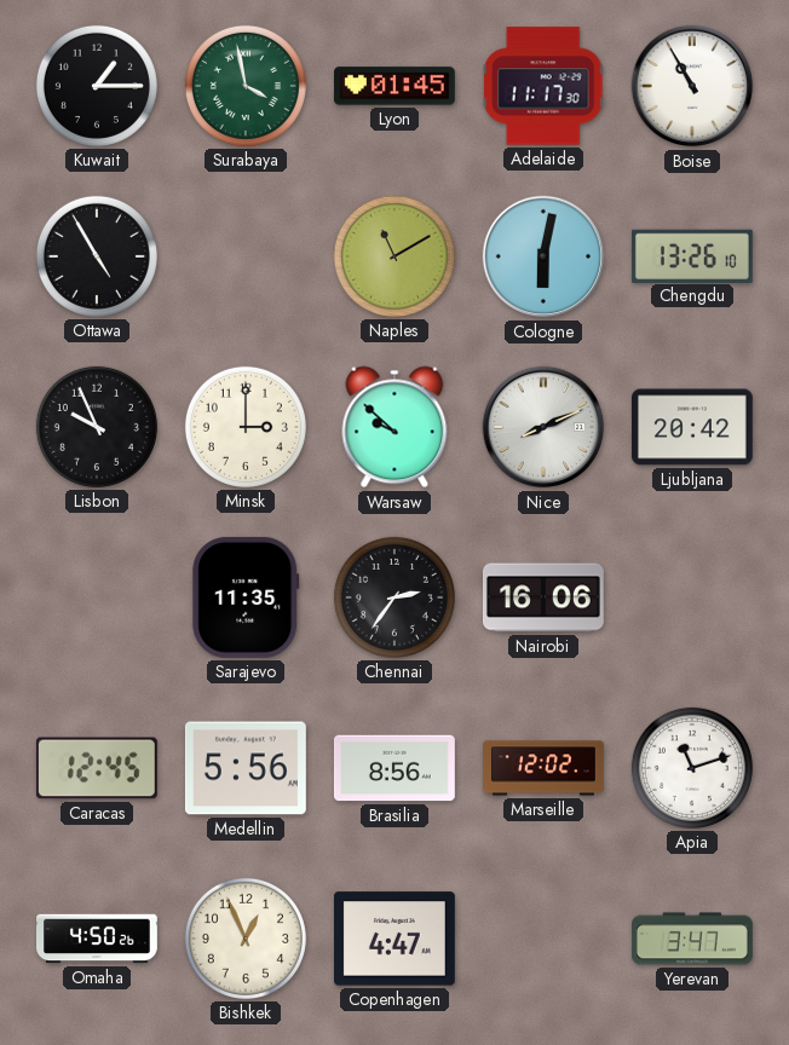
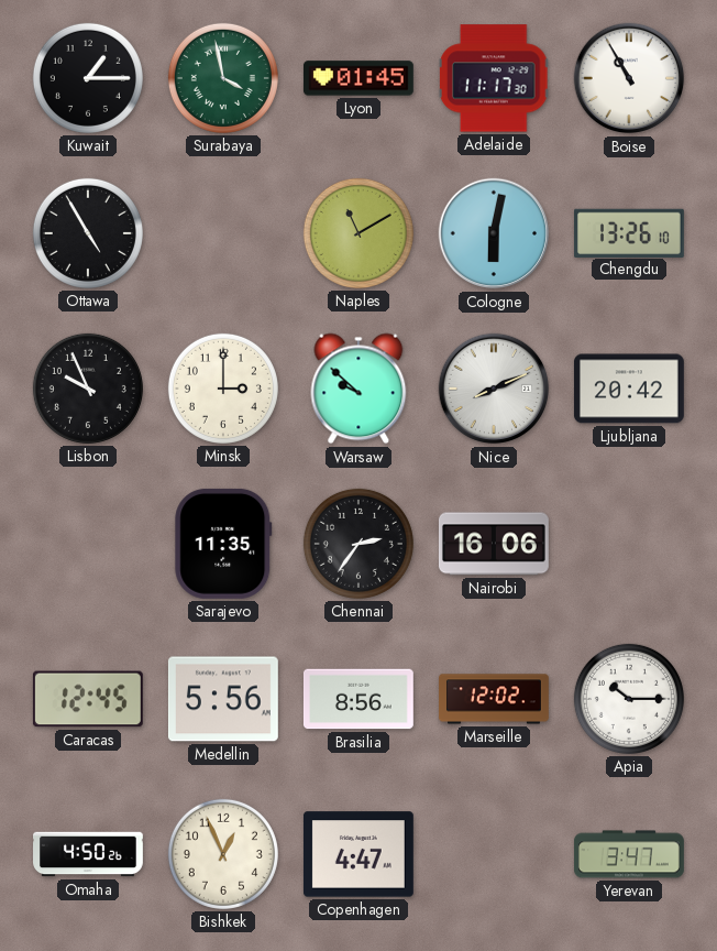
Apia: 11:12 -> 10:15 (629, 699)
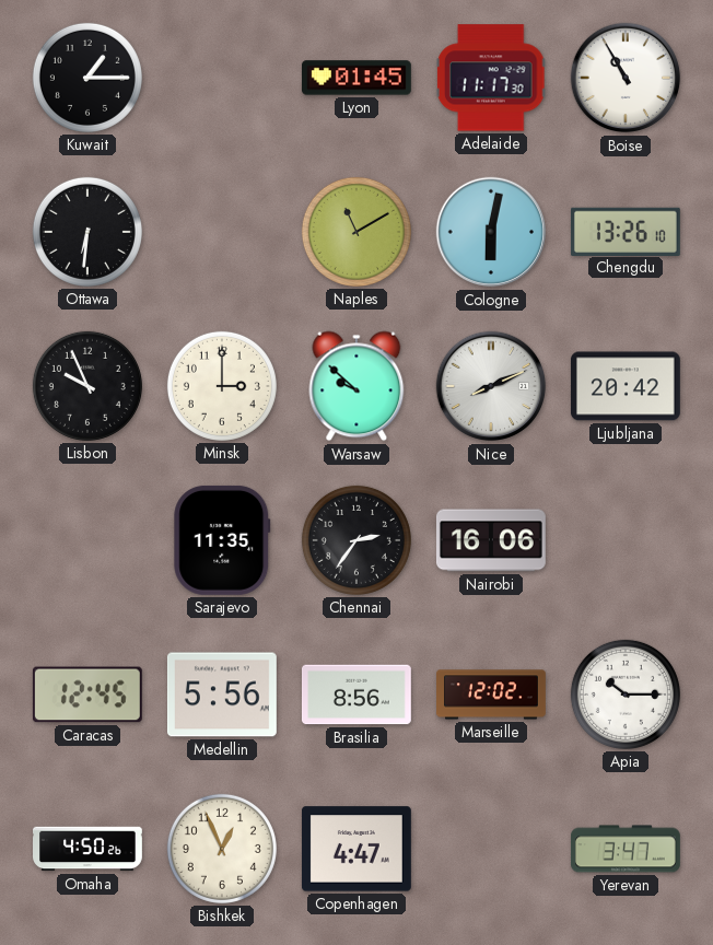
Surabaya: 3:58 -> none (223, 78)
Ottawa: 4:55 -> 6:31 (87, 232)
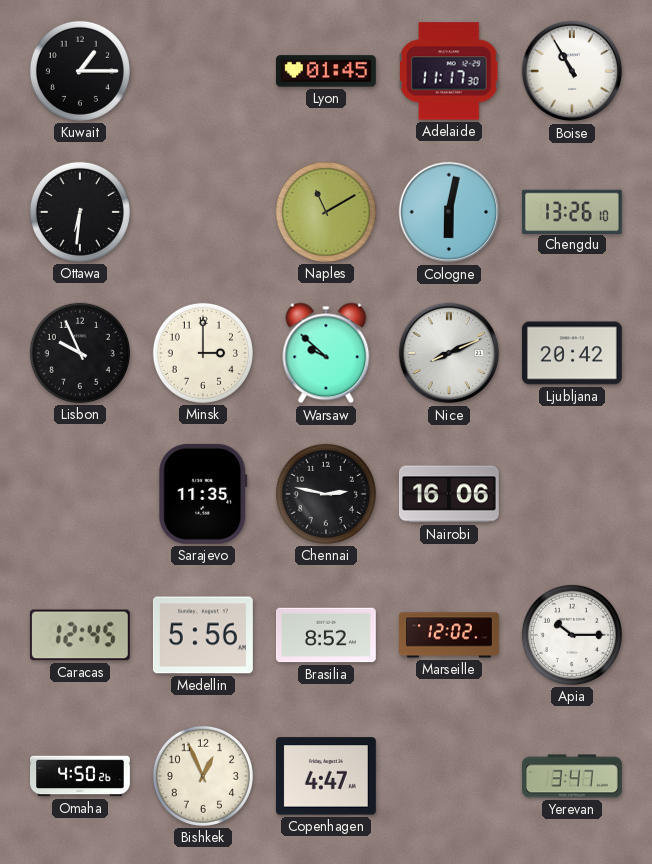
Chennai: 2:36 -> 2:47 (326, 494)
Brasilia: 8:56 -> 8:52 (326, 635)
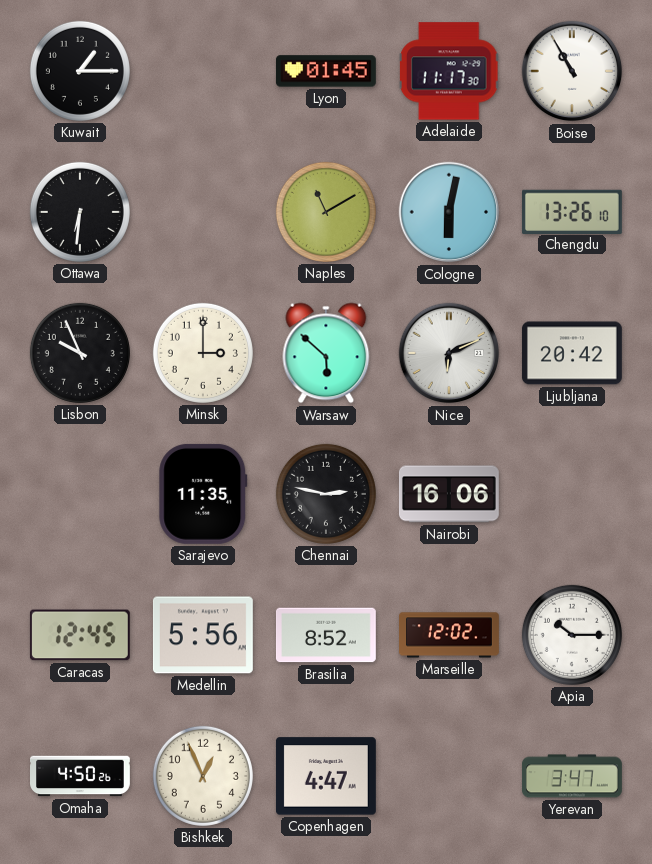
Warsaw: 9:52 -> 5:52 (326, 353)
Nice: 8:11 -> 6:11 (449, 353)
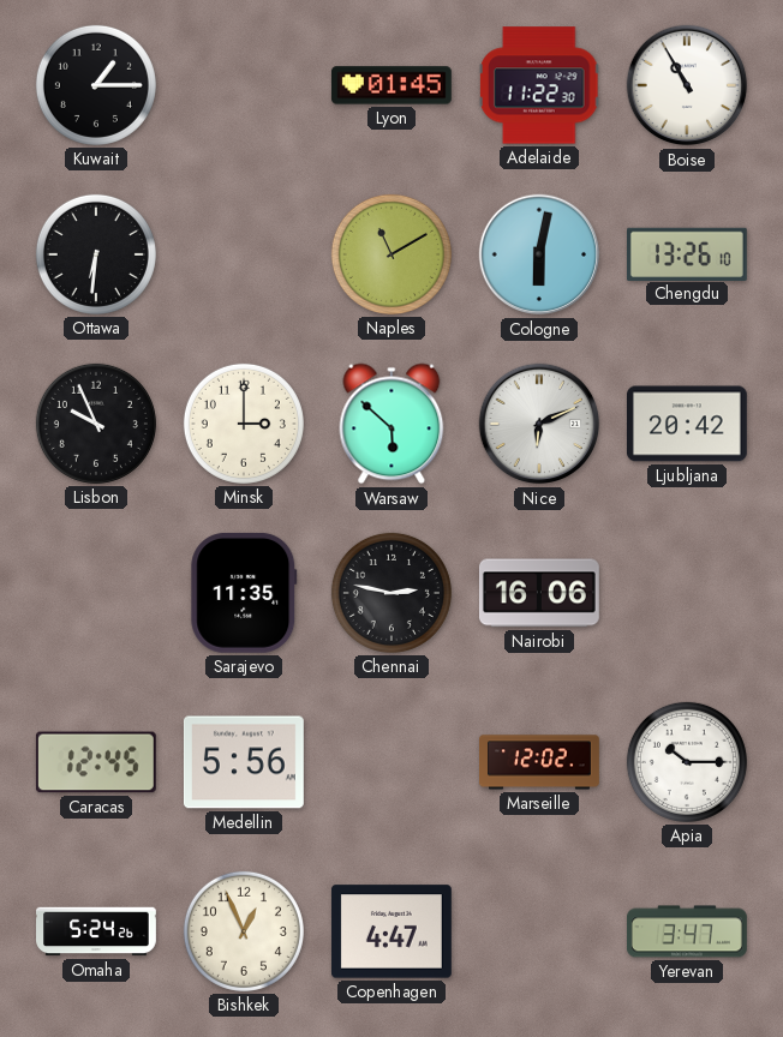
Adelaide: 11:17 -> 11:22 (540, 85)
Brasilia: 8:52 -> none (326, 635)
Omaha: 4:50 -> 5:24 (97, 931)
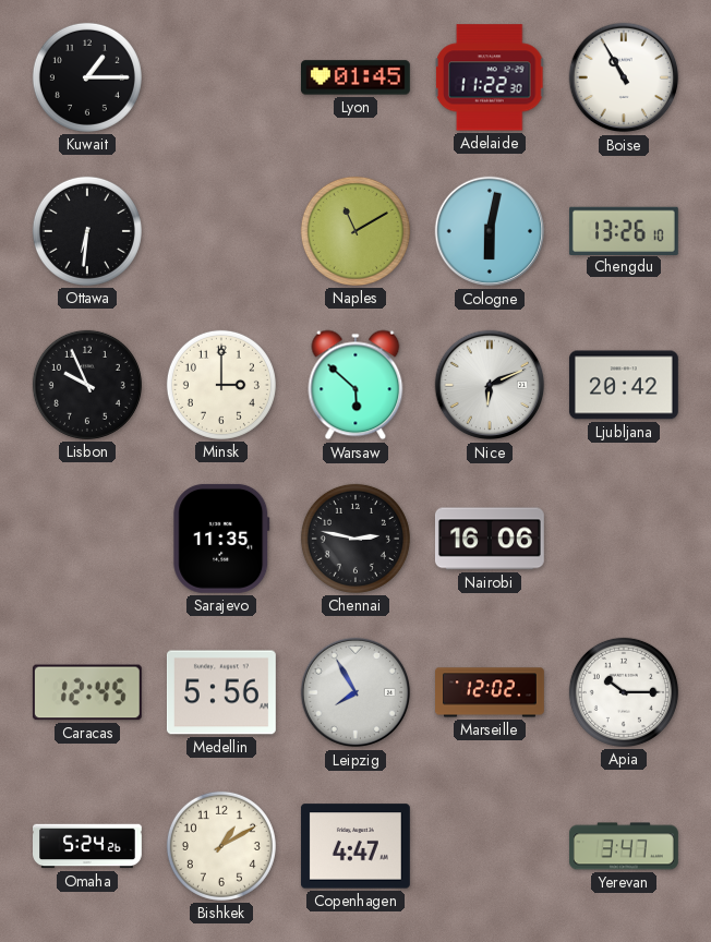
Leipzig: none -> 7:55 (355, 692)
Bishkek: 12:56 -> 1:10 (221, 846)
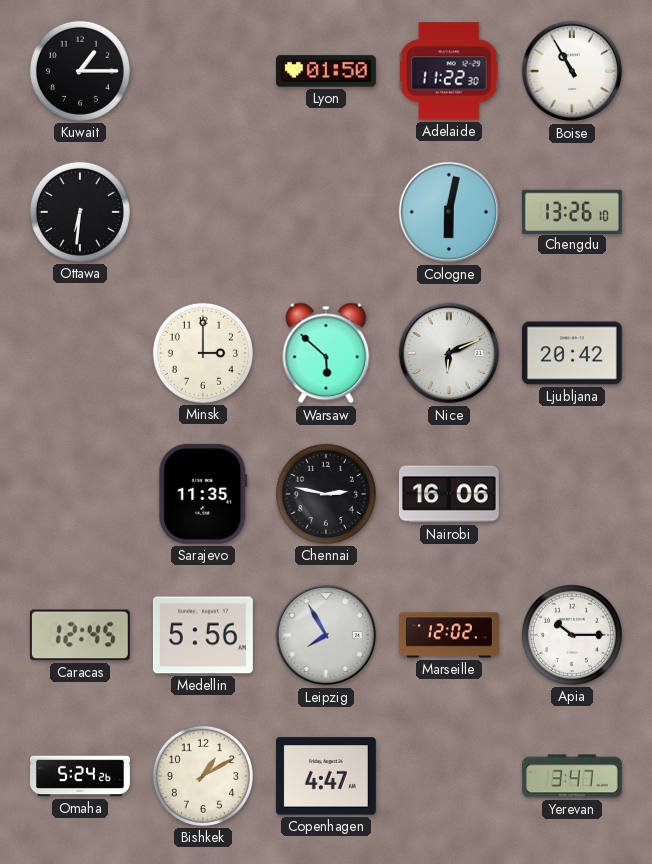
Lyon: 01:45 -> 01:50 (326, 71)
Naples: 11:10 -> none (355, 231)
Lisbon: 9:56 -> none (87, 385)
